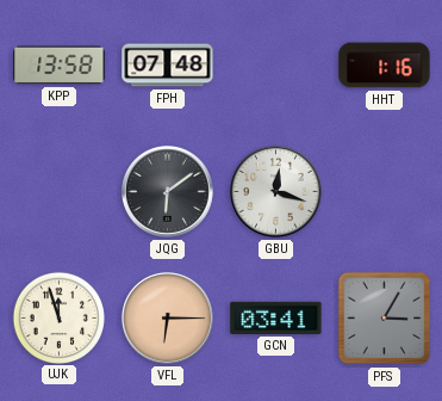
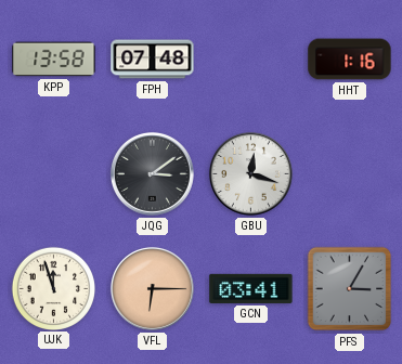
JQG: 6:09 -> 3:09 (152, 173)
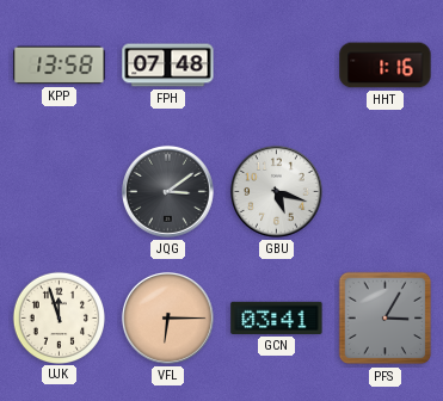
GBU: 12:18 -> 5:18 (276, 191)
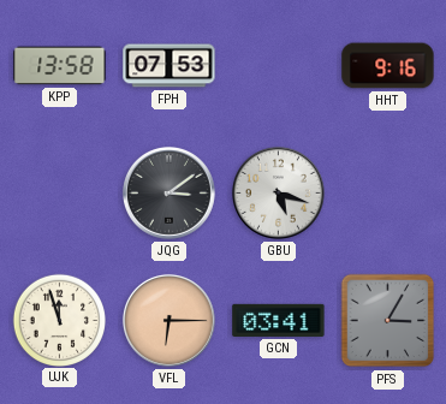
FPH: 07:48 -> 07:53 (170, 66)
HHT: 1:16 -> 9:16 (388, 66)
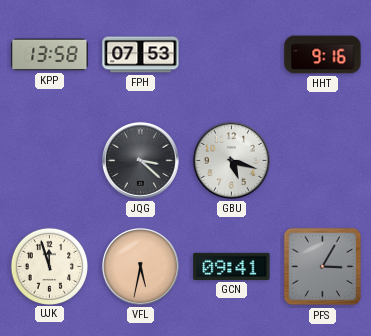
JQG: 3:09 -> 3:22 (140, 160)
VFL: 6:15 -> 5:32 (140, 266)
GCN: 03:41 -> 09:41 (232, 266)
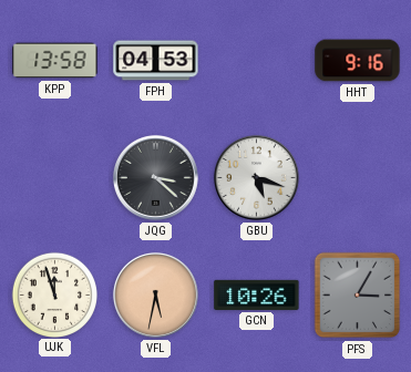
FPH: 07:53 -> 04:53 (156, 61)
GCN: 09:41 -> 10:26 (257, 294)
